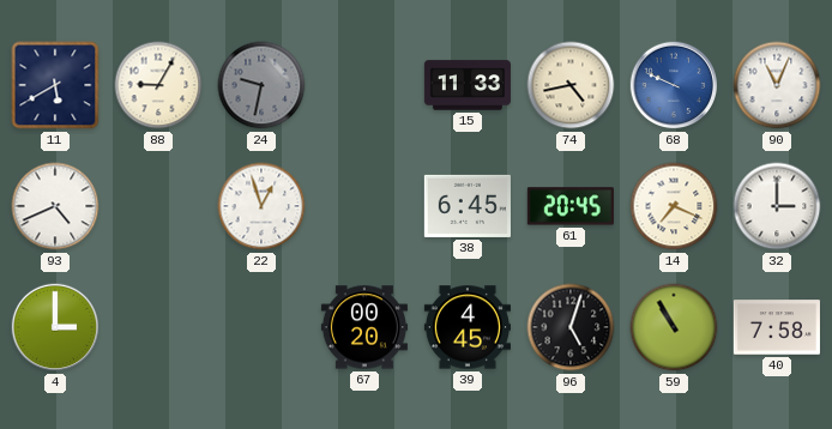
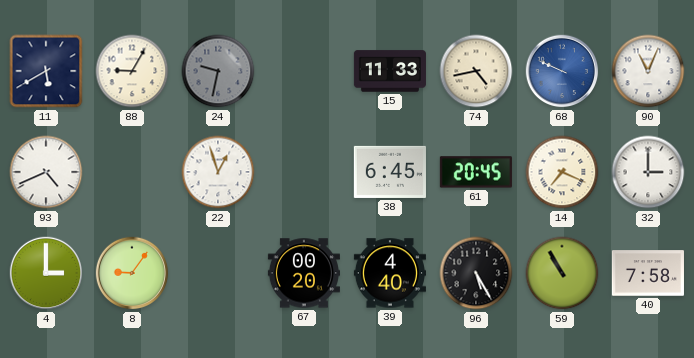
8: none -> 9:06 (132, 273)
39: 4:45 -> 4:40 (390, 273)
96: 5:03 -> 5:25 (476, 273)
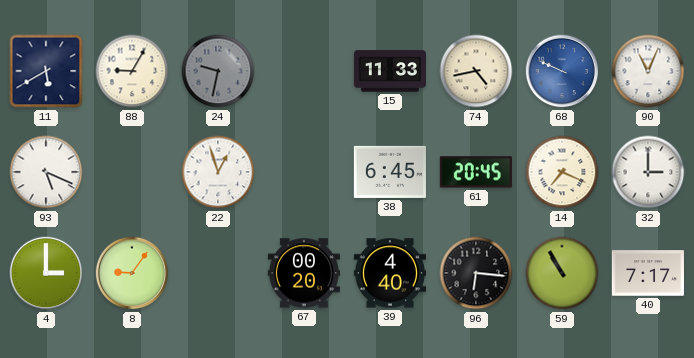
93: 4:41 -> 5:19 (46, 172)
96: 5:25 -> 6:16 (476, 273)
40: 7:58 -> 7:17 (648, 273)
